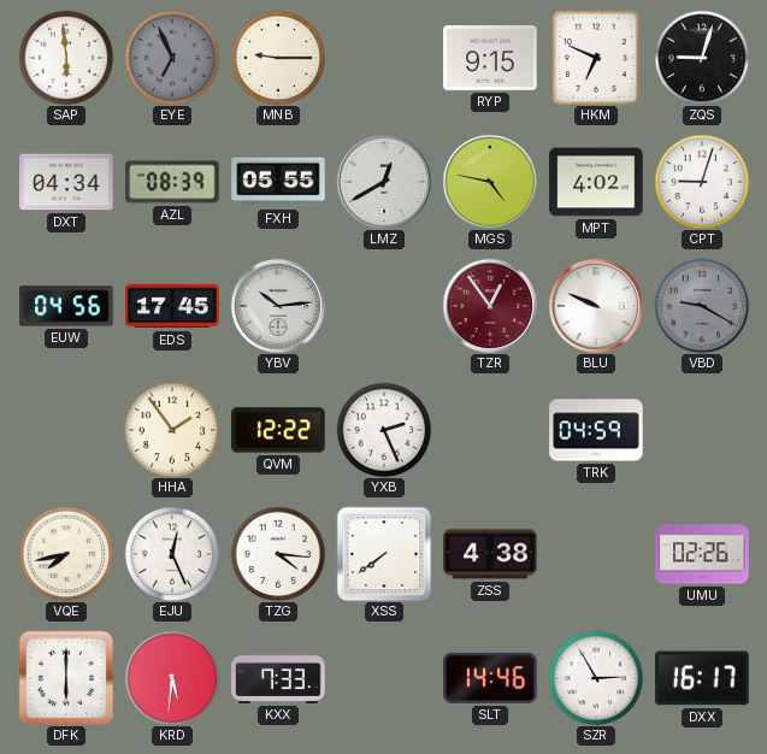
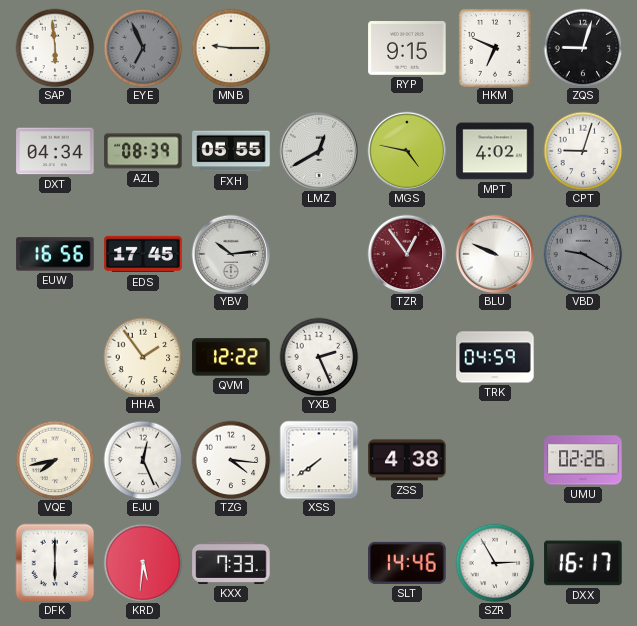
EUW: 04:56 -> 16:56 (55, 254)
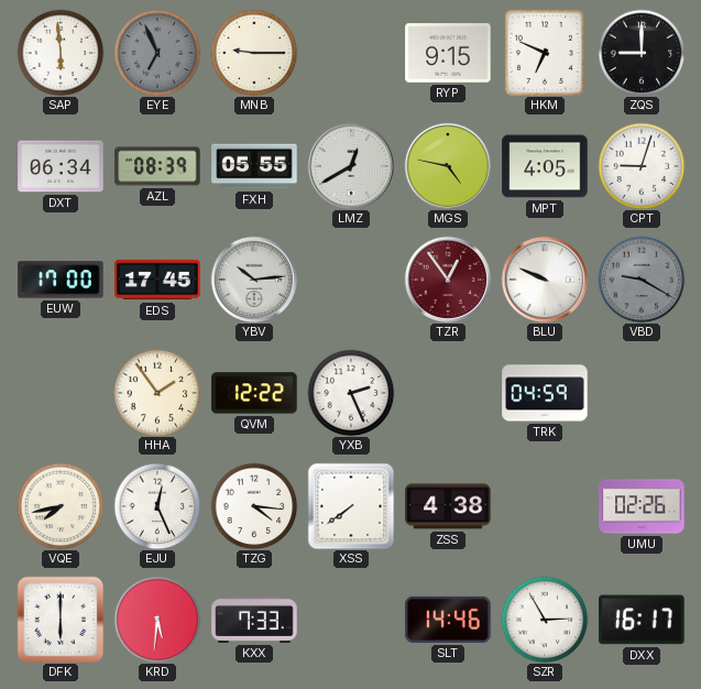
ZQS: 9:03 -> 9:00 (642, 53)
DXT: 04:34 -> 06:34 (61, 166)
MPT: 4:02 -> 4:05 (545, 166)
EUW: 16:56 -> 17:00 (61, 280)
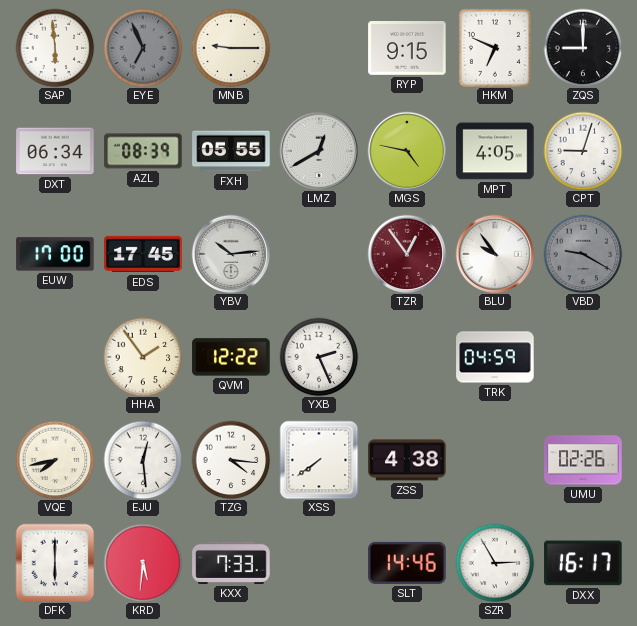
BLU: 9:49 -> 9:54 (495, 254)
EJU: 12:26 -> 12:29 (143, 460)
